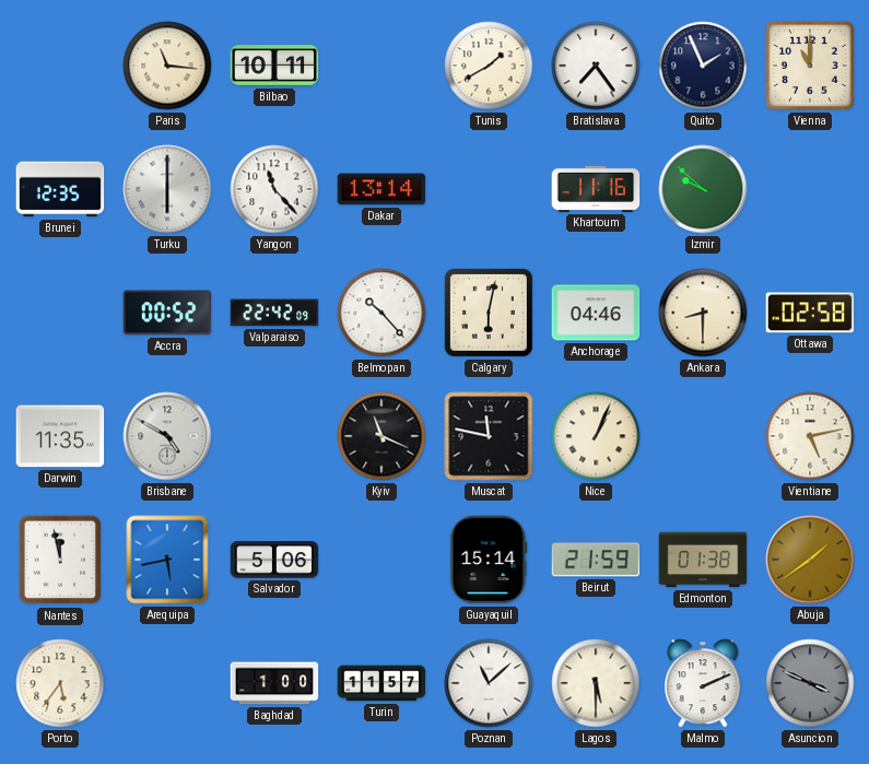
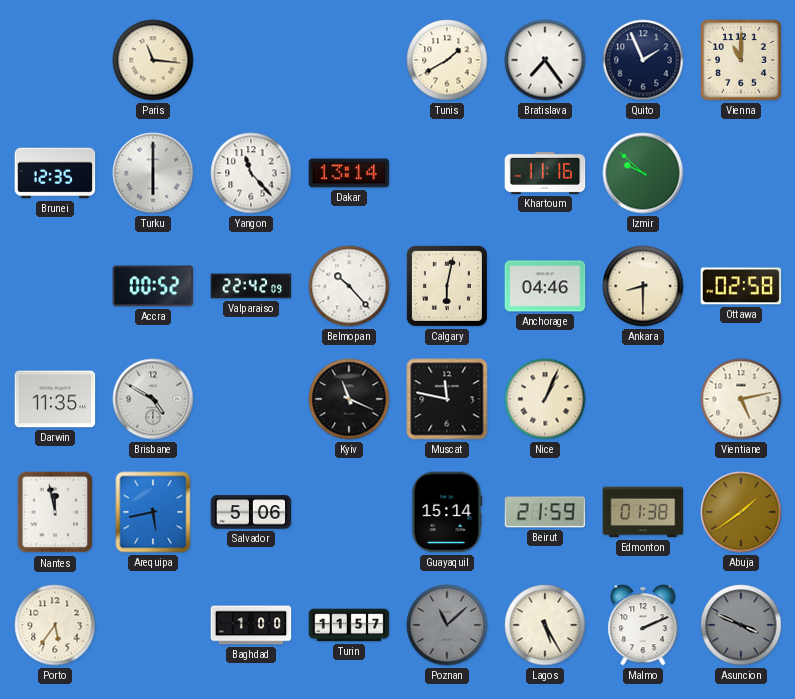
Bilbao: 10:11 -> none (274, 66)
Poznan dial: white -> grey (447, 625)
Lagos: 5:30 -> 5:25 (545, 625)
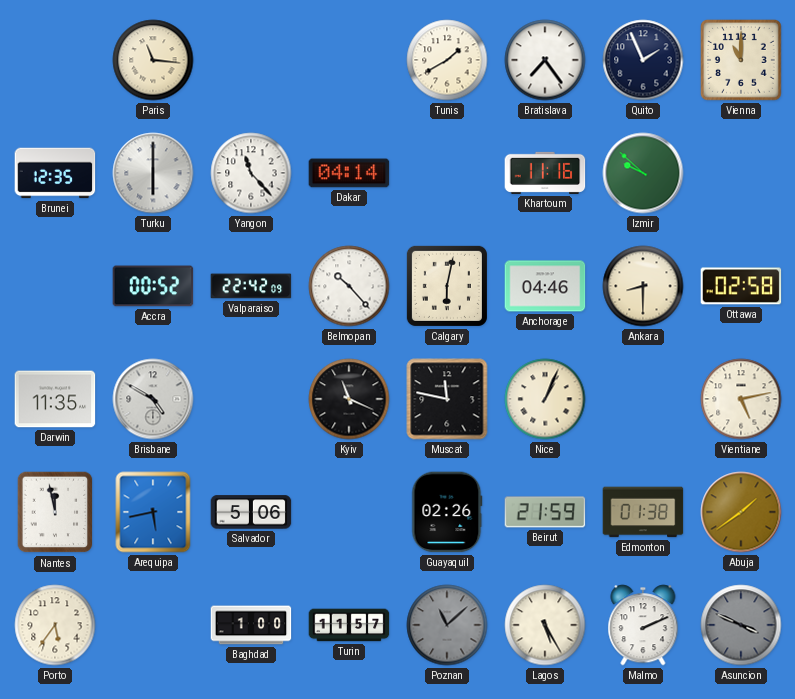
Dakar: 13:14 -> 04:14 (349, 173)
Guayaquil: 15:14 -> 02:26 (447, 512)
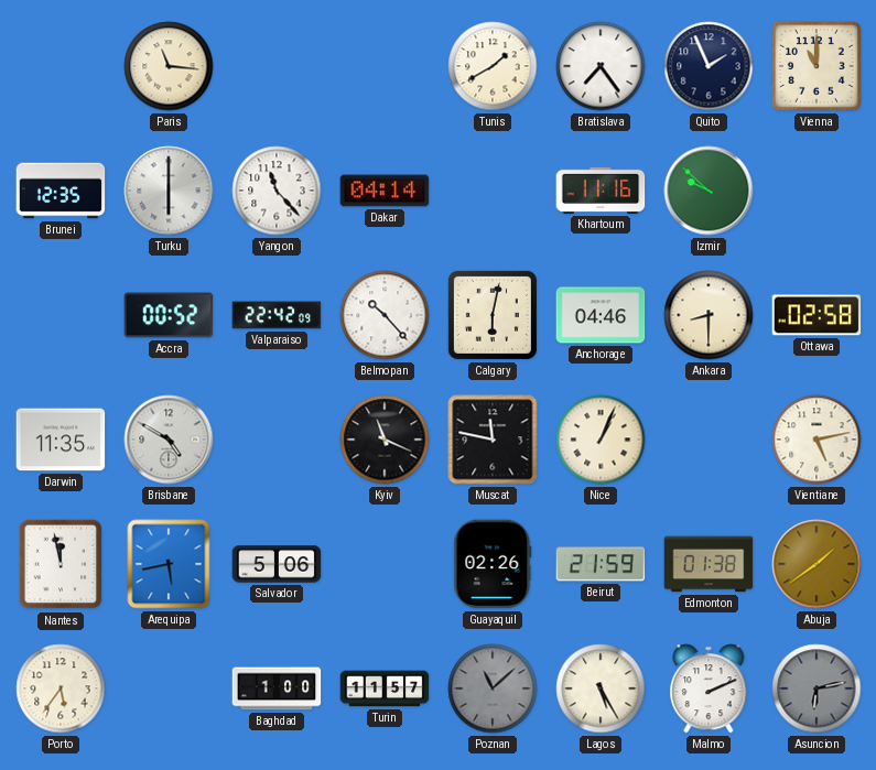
Asuncion: 3:49 -> 6:13 (816, 688)
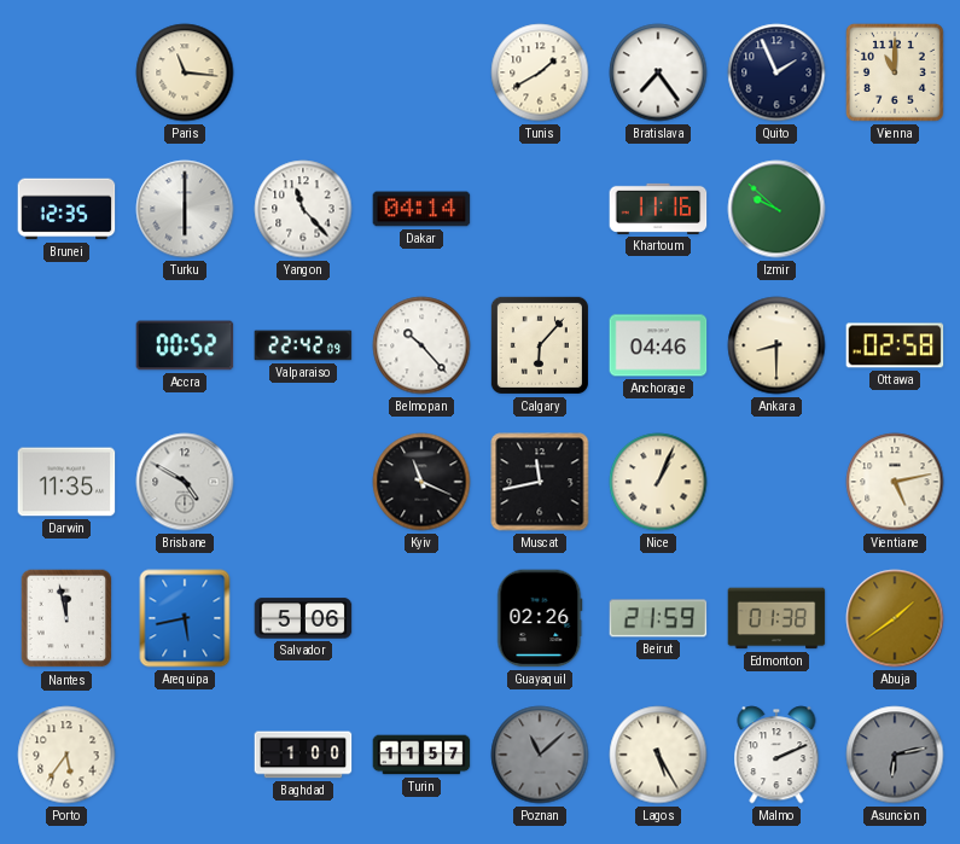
Calgary: 6:02 -> 6:07 (540, 345)
Muscat: 11:47 -> 11:43 (540, 482)
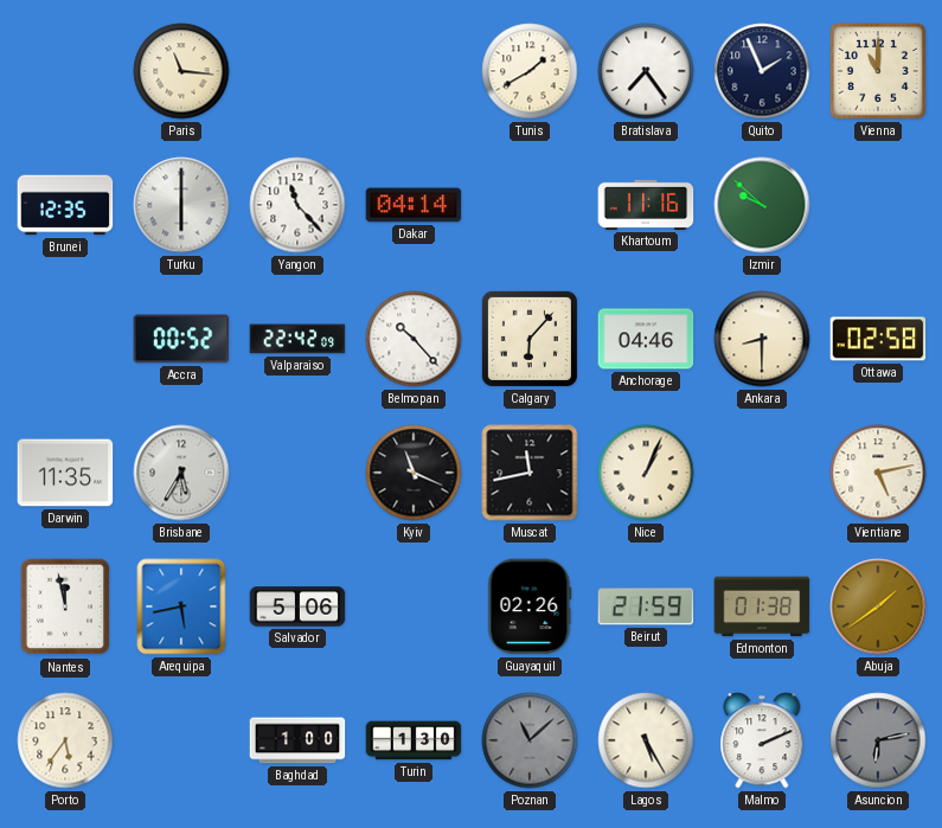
Brisbane: 4:50 -> 5:35 (181, 473)
Turin: 11:57 -> 1:30 (414, 740)
